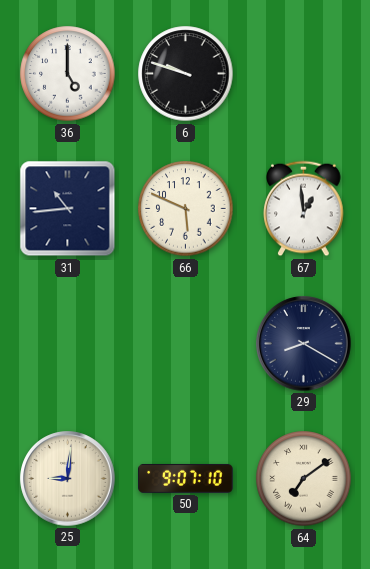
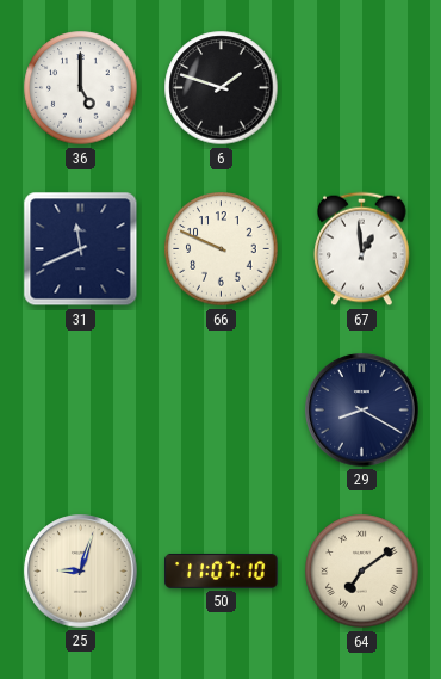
6: 9:48 -> 1:48 (222, 88)
31: 10:44 -> 11:41 (81, 249)
66: 5:49 -> 9:49 (222, 249)
25: 9:01 -> 9:03 (81, 572)
50: 9:07 -> 11:07 (222, 570)
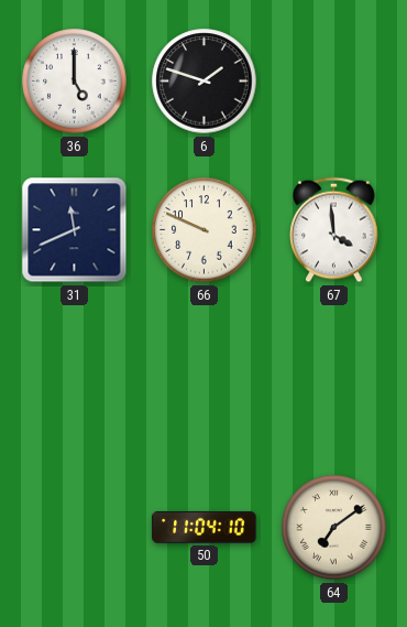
67: 12:59 -> 3:59 (334, 230)
29: 8:20 -> none (362, 411)
25: 9:03 -> none (81, 572)
50: 11:07 -> 11:04 (205, 527)
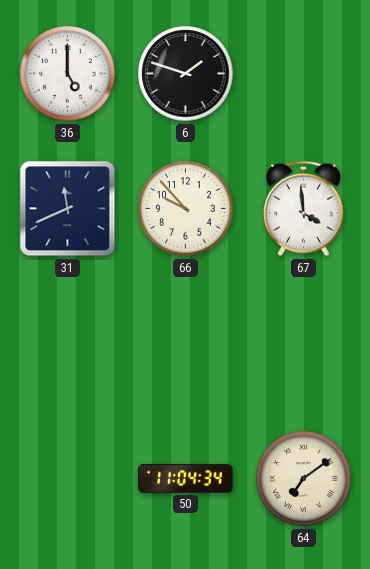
66: 9:49 -> 9:53 (186, 209)
50: 11:04:10 -> 11:04:34 (186, 478)
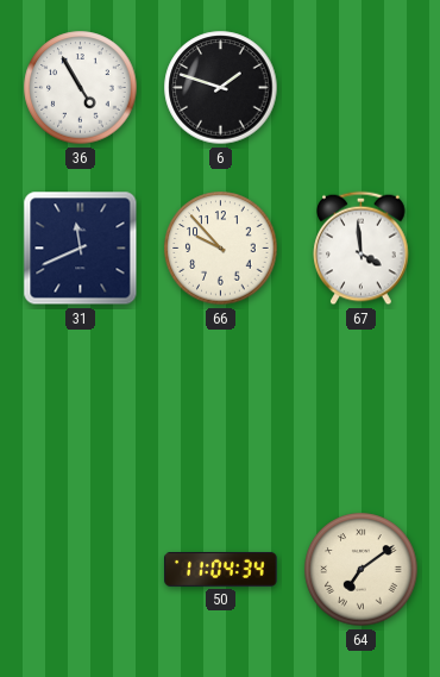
36: 5:00 -> 4:55 (81, 88)
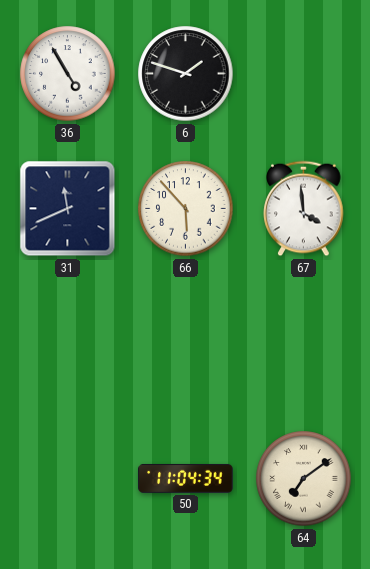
66: 9:53 -> 5:53 (186, 209)
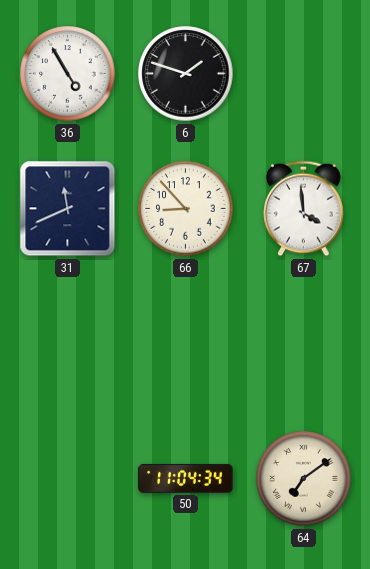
66: 5:53 -> 8:53 (186, 209)
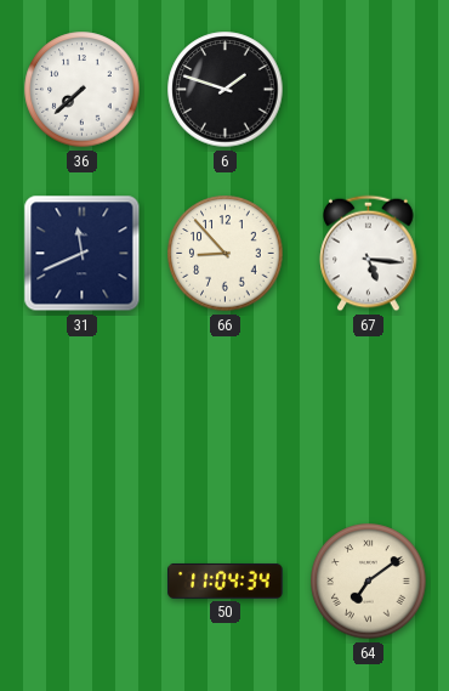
36: 4:55 -> 7:38 (83, 90)
67: 3:59 -> 5:16 (369, 254)
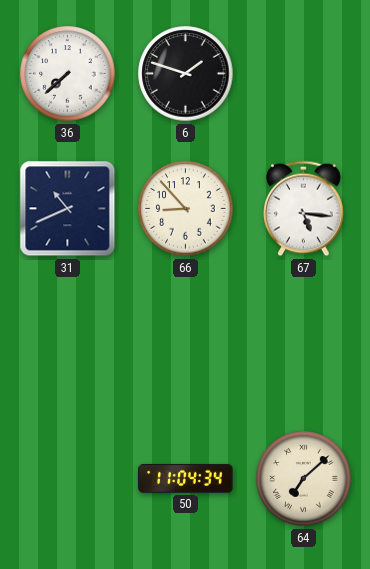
31: 11:41 -> 10:41 (68, 209)
64: 7:09 -> 7:08 (304, 479)
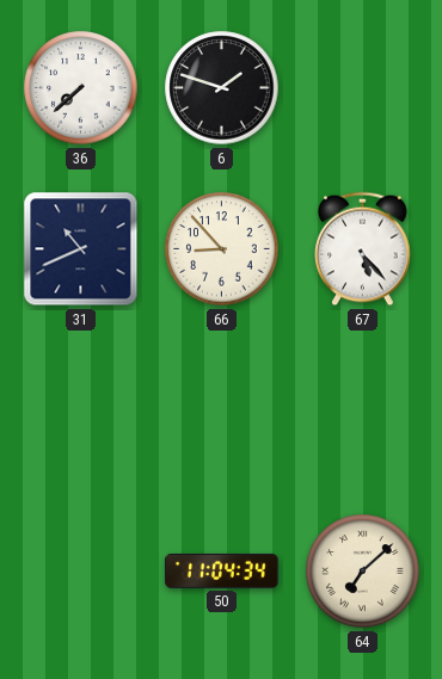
67: 5:16 -> 5:23 (363, 249)
